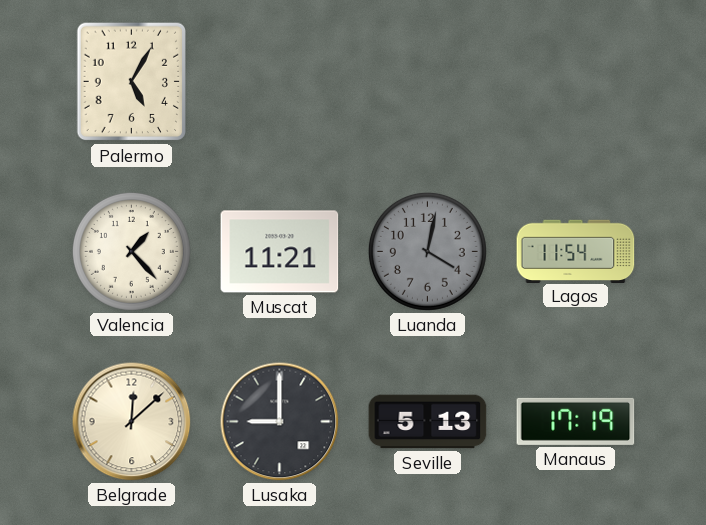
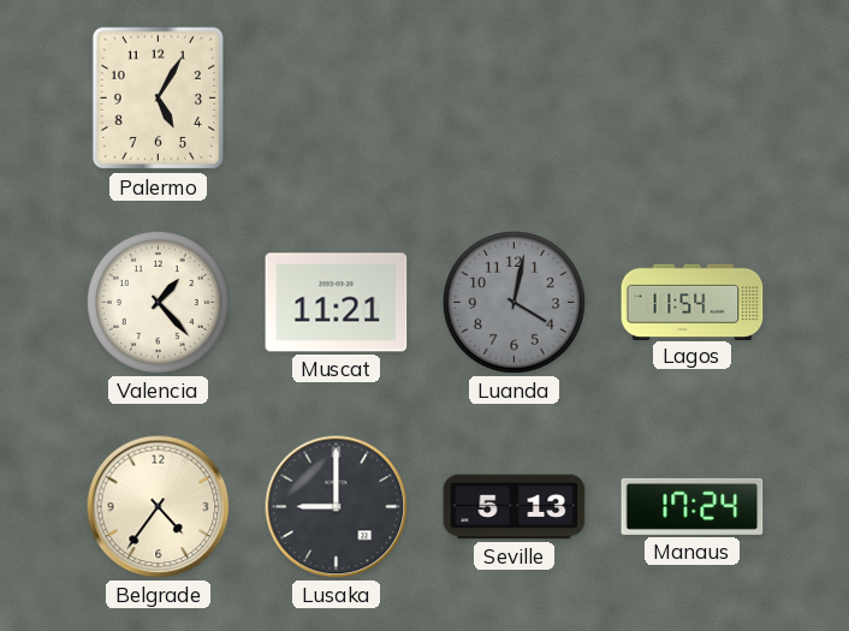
Belgrade: 12:08 -> 4:36 (159, 507)
Manaus: 17:19 -> 17:24 (693, 506)
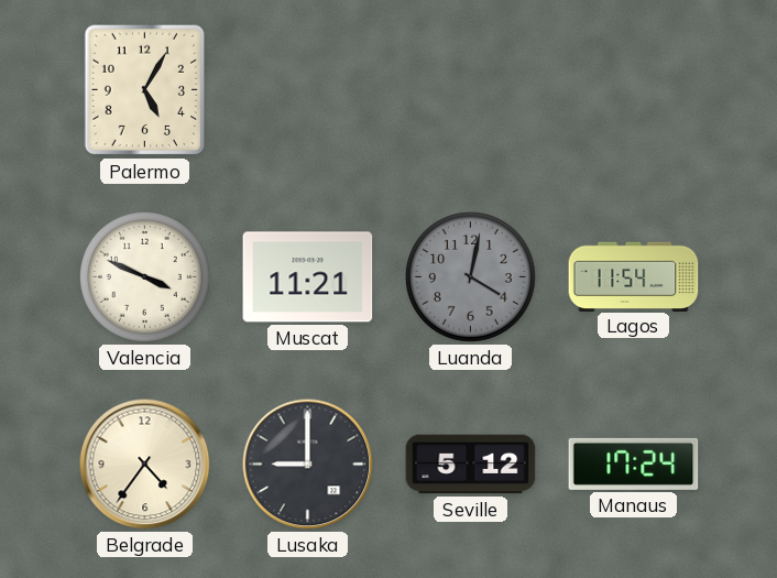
Valencia: 1:23 -> 3:49 (144, 276)
Seville: 5:13 -> 5:12 (471, 465)
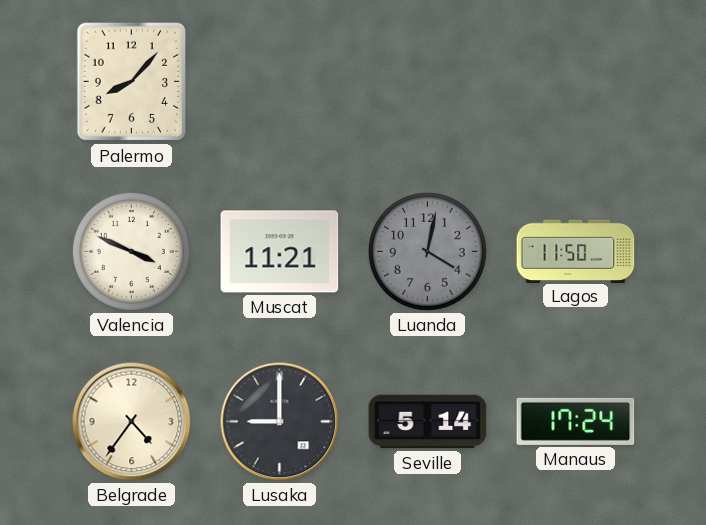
Palermo: 5:05 -> 8:07 (131, 82)
Lagos: 11:54 -> 11:50 (576, 251)
Seville: 5:12 -> 5:14 (428, 422)
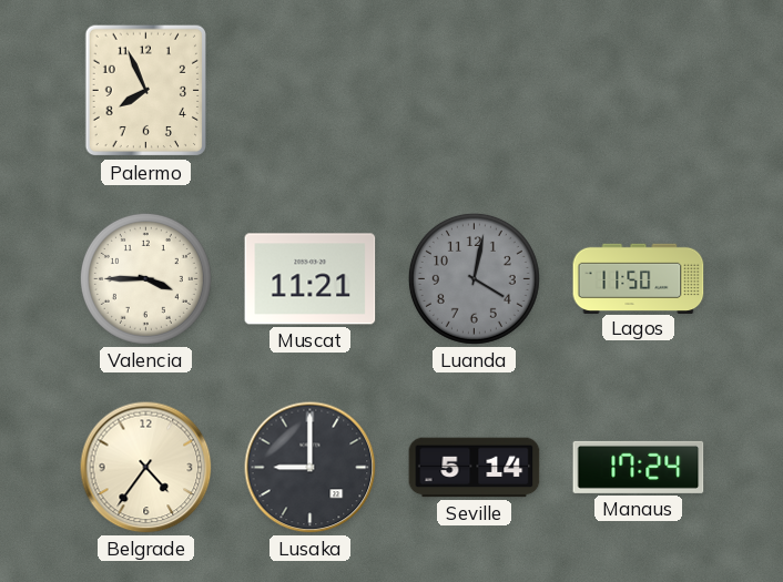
Palermo: 8:07 -> 7:56 (145, 91)
Valencia: 3:49 -> 3:45 (145, 278)
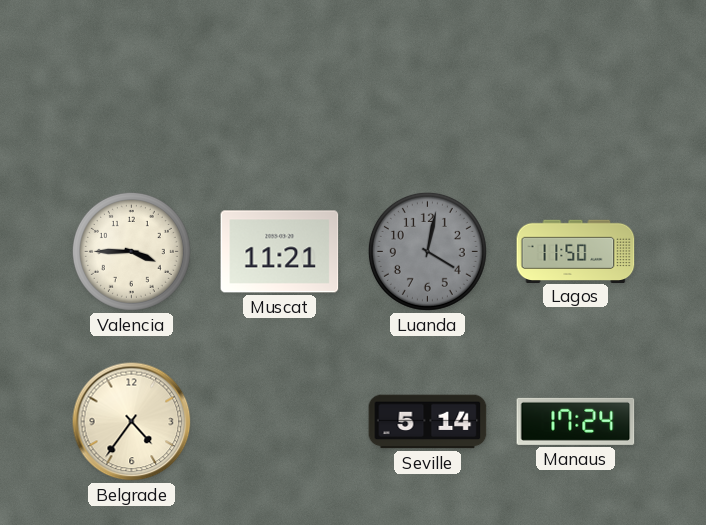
Palermo: 7:56 -> none (145, 91)
Lusaka: 9:00 -> none (311, 468)
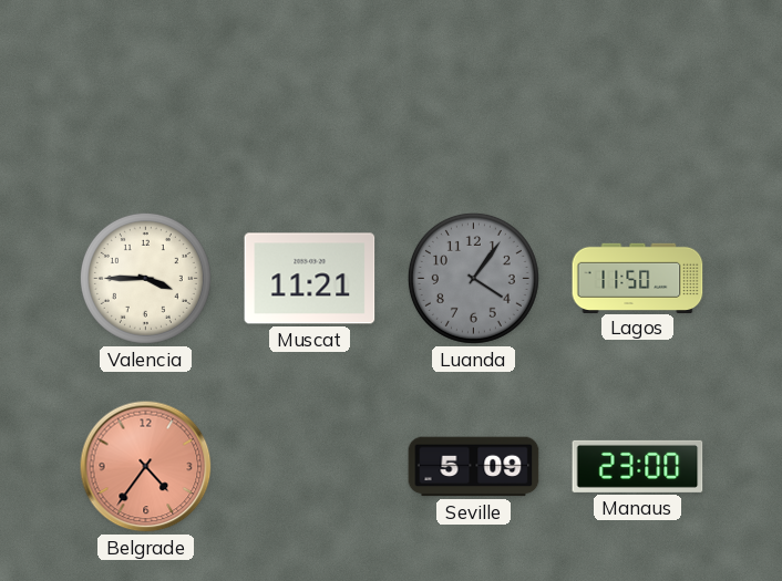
Luanda: 4:02 -> 4:06 (473, 278)
Belgrade dial: cream -> salmon (146, 467)
Seville: 5:14 -> 5:09 (474, 467)
Manaus: 17:24 -> 23:00 (638, 466)
